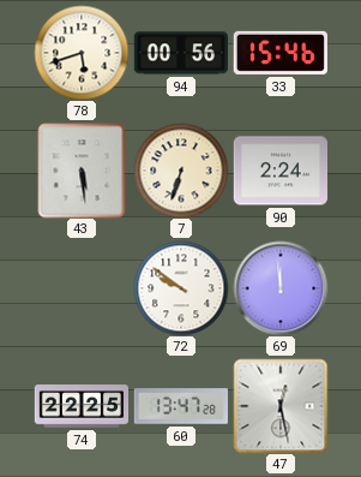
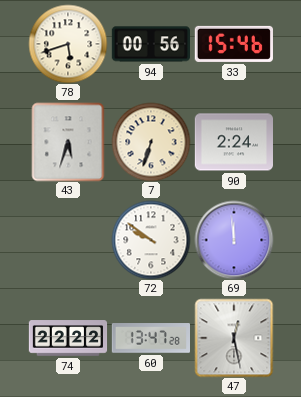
43: 5:29 -> 5:33 (68, 142)
74: 22:25 -> 22:22 (68, 338)
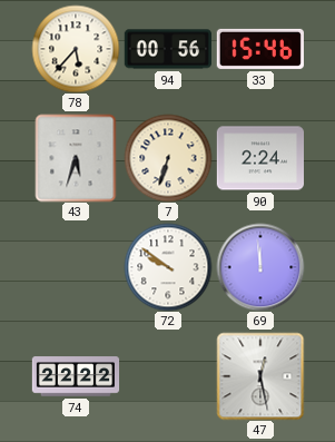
78: 5:42 -> 5:37 (76, 49)
60: 13:47 -> none (150, 338)
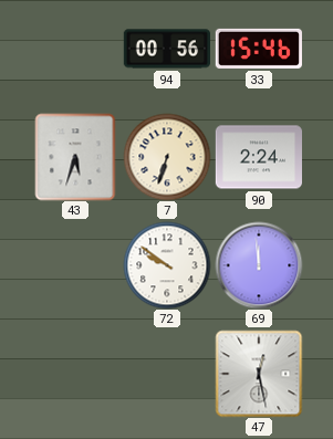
78: 5:37 -> none (76, 49)
74: 22:22 -> none (76, 376)
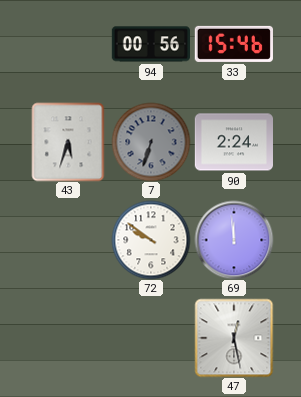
7 dial: cream -> grey (151, 142)
